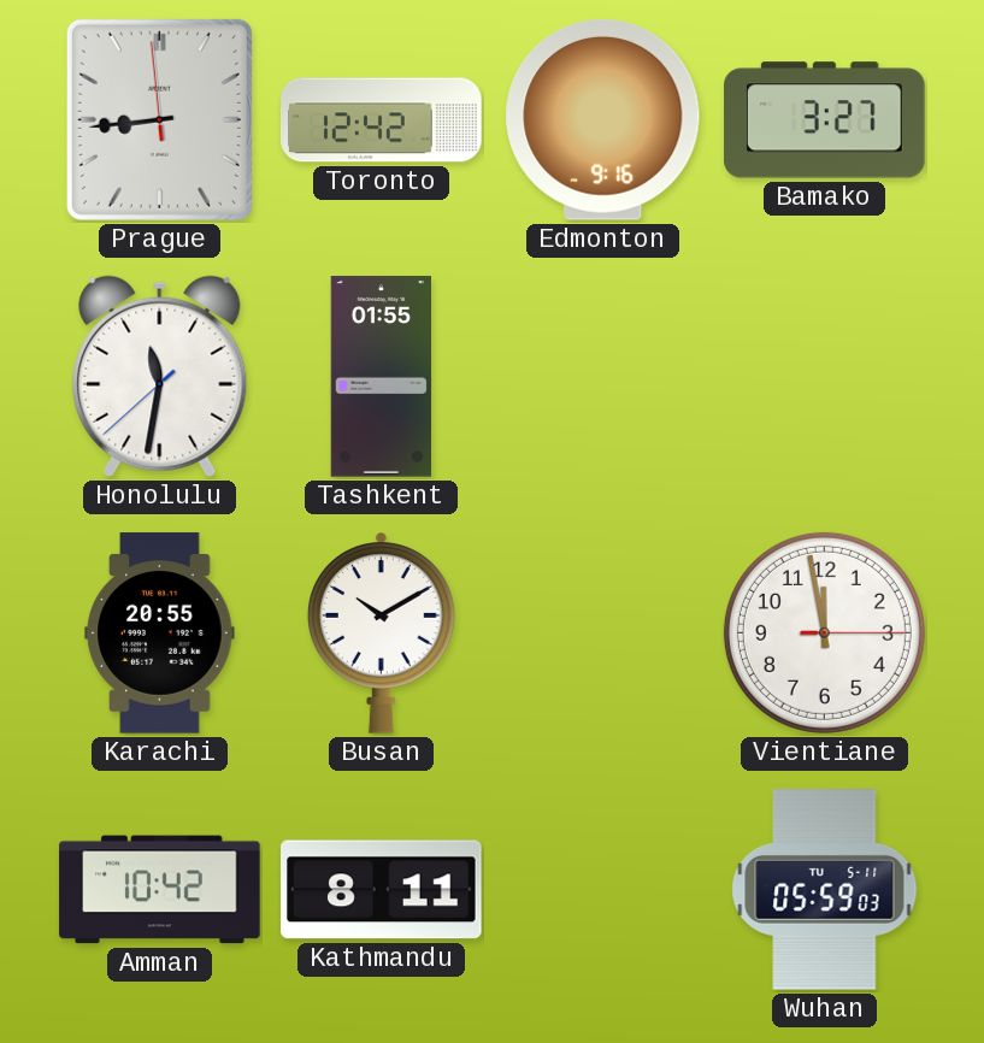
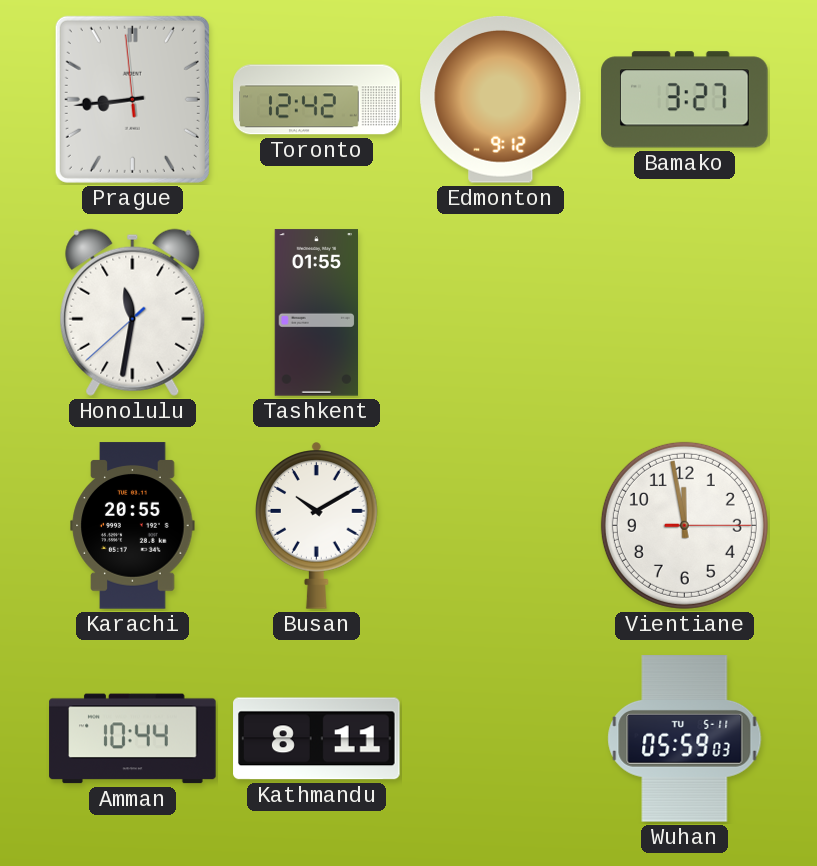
Edmonton: 9:16 -> 9:12 (501, 99)
Amman: 10:42 -> 10:44 (133, 739)
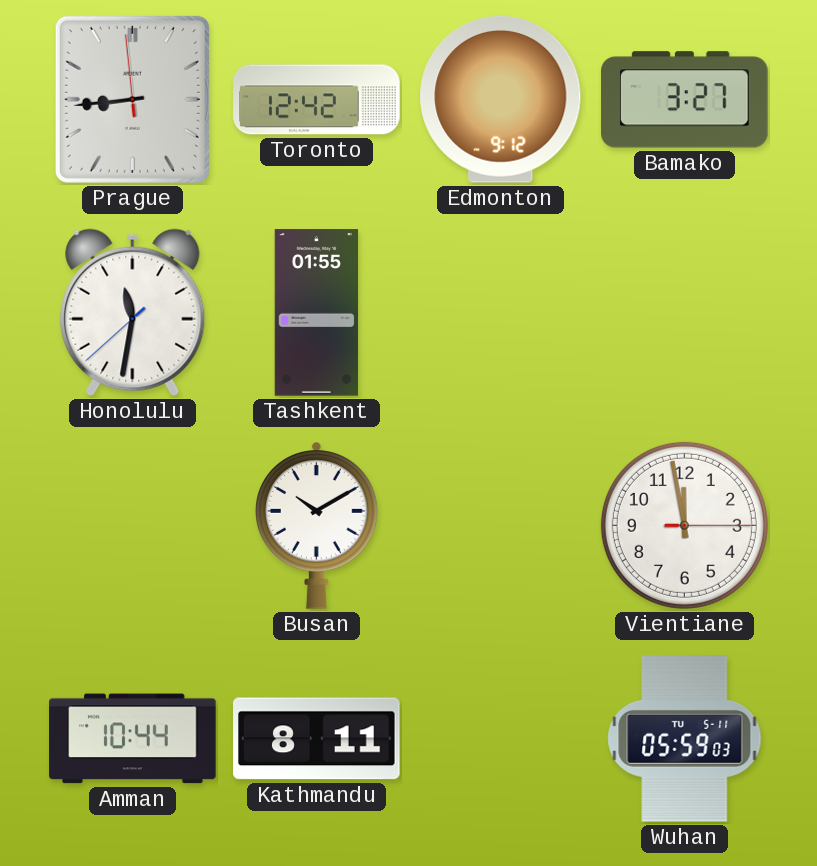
Karachi: 20:55 -> none (133, 526)
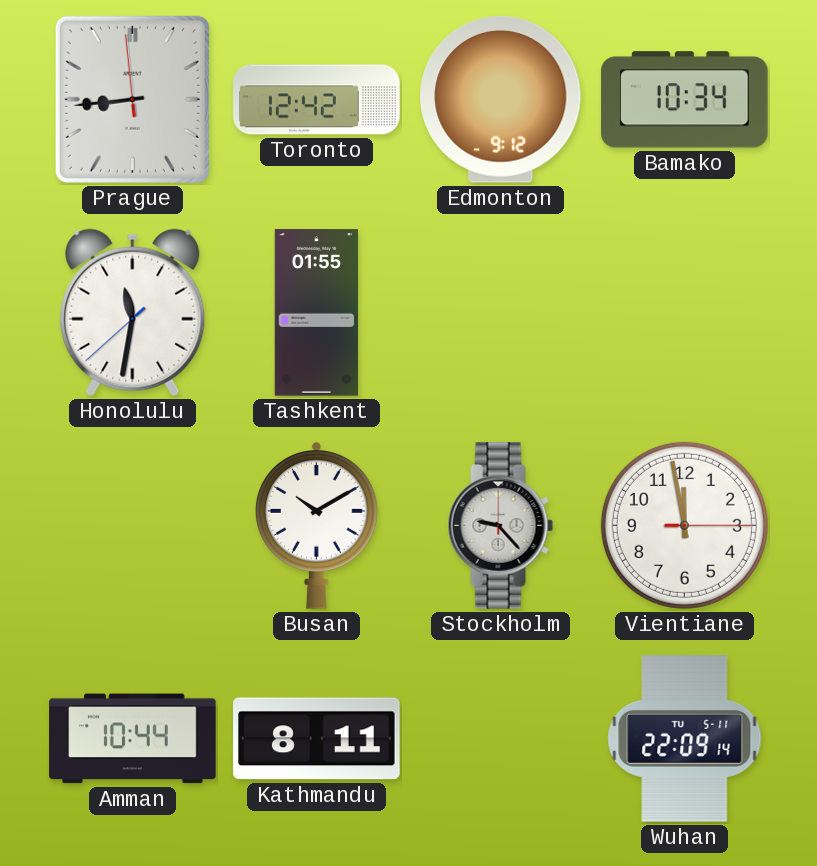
Bamako: 3:27 -> 10:34 (685, 100)
Stockholm: none -> 9:23 (501, 526)
Wuhan: 05:59 -> 22:09 (685, 739)
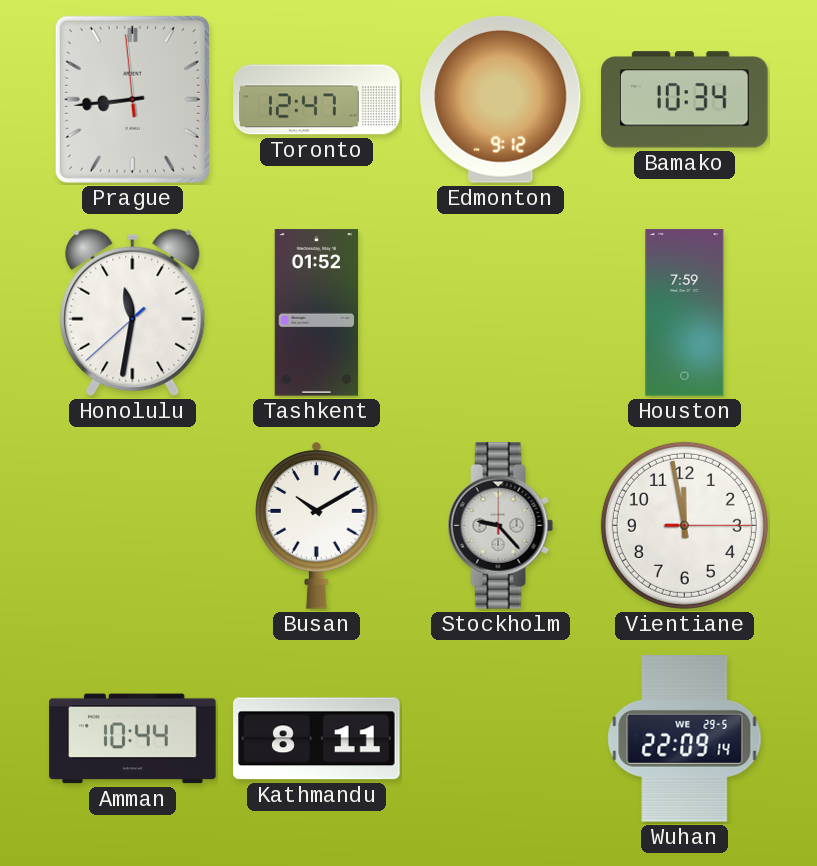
Toronto: 12:42 -> 12:47 (317, 100)
Tashkent: 01:55 -> 01:52 (317, 313)
Houston: none -> 7:59 (685, 313)
Wuhan date: TU 5-11 -> WE 29-5 (685, 739)
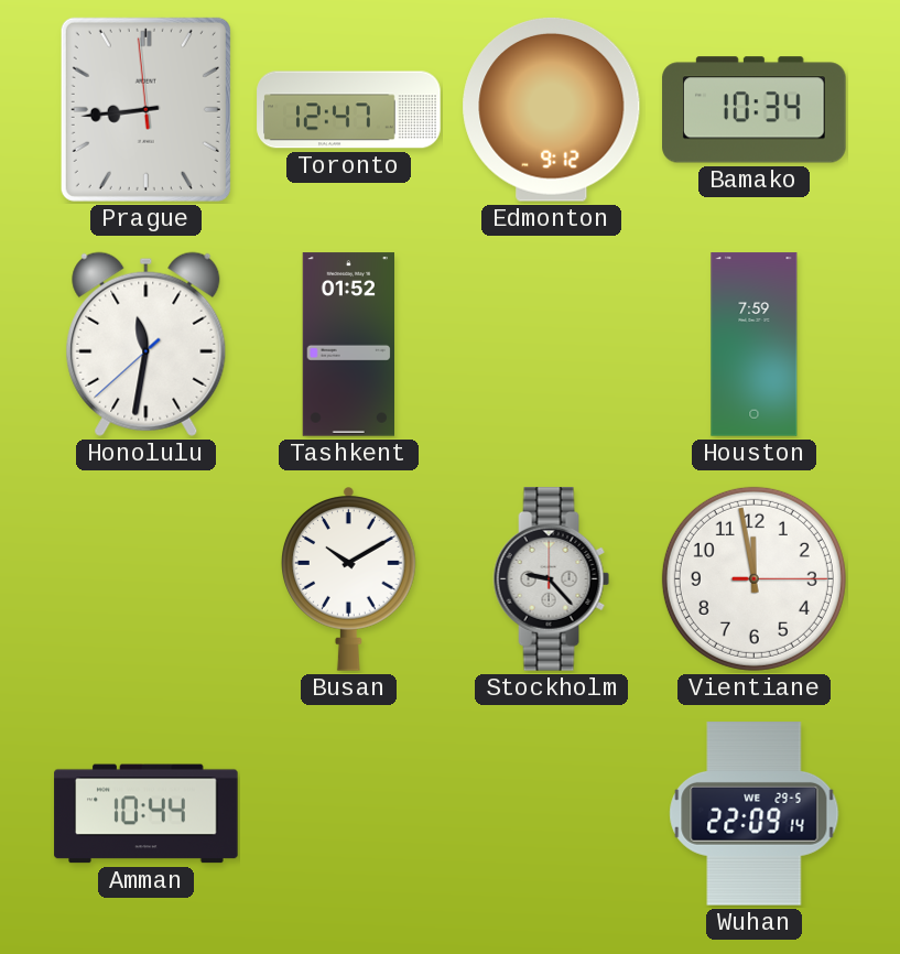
Kathmandu: 8:11 -> none (317, 739)
